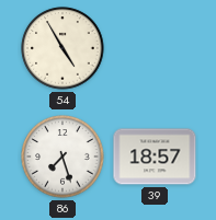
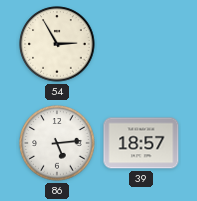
54: 4:55 -> 2:55 (57, 44)
86: 7:27 -> 5:14 (57, 143)
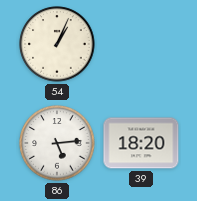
54: 2:55 -> 1:04 (57, 44)
39: 18:57 -> 18:20 (141, 143)
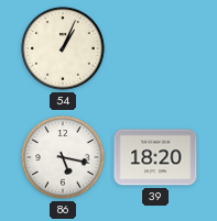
86: 5:14 -> 5:17 (63, 157)
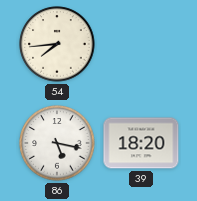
54: 1:04 -> 7:44 (57, 44)
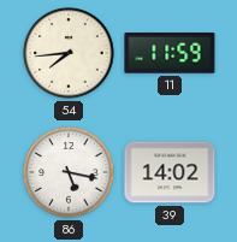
11: none -> 11:59 (170, 53)
39: 18:20 -> 14:02 (170, 172)
